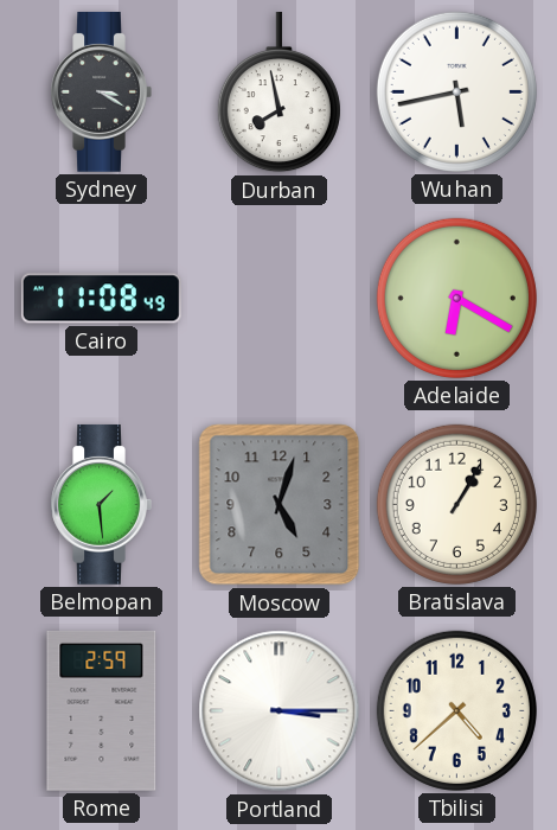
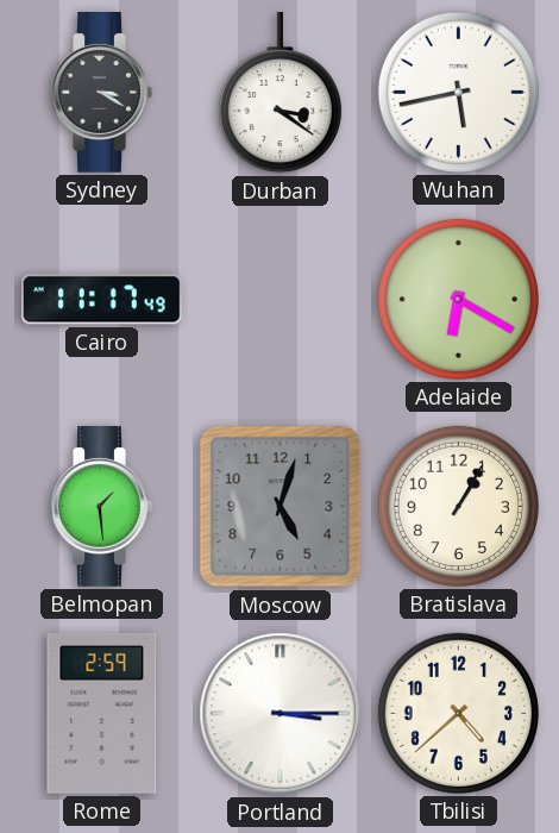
Durban: 7:58 -> 3:21 (279, 93)
Cairo: 11:08 -> 11:17 (101, 300)
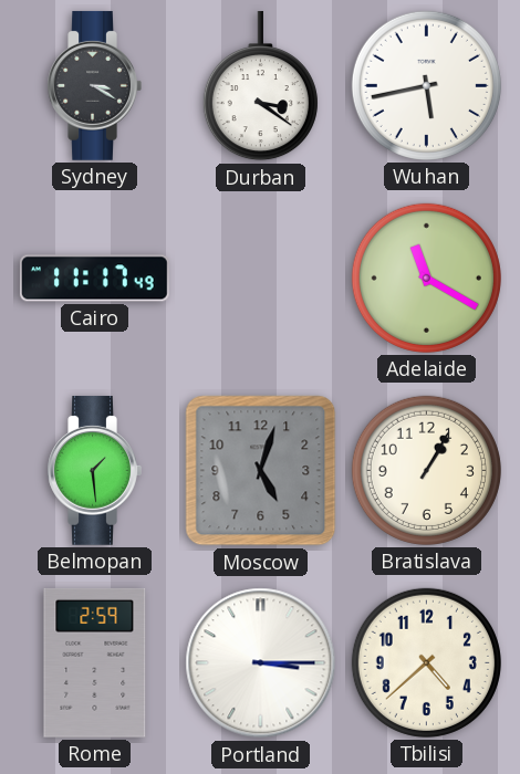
Adelaide: 6:20 -> 11:20 (426, 278)
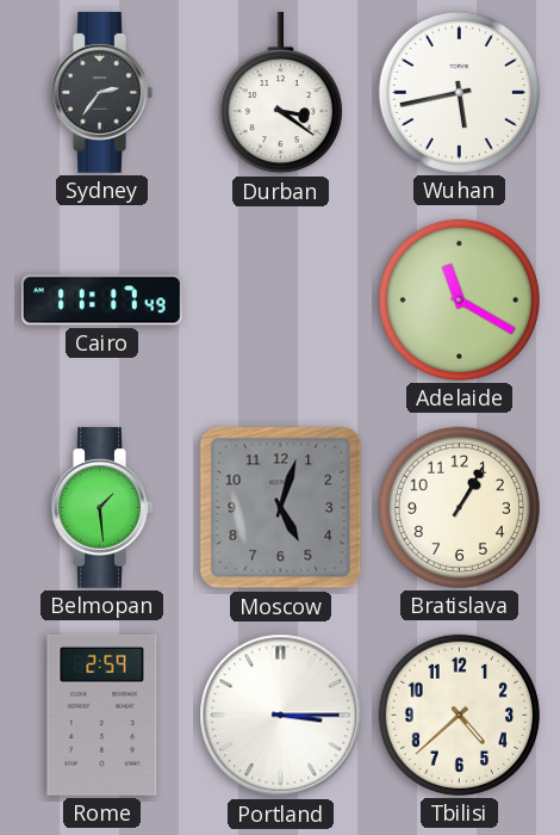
Sydney: 3:20 -> 2:36 (101, 92)
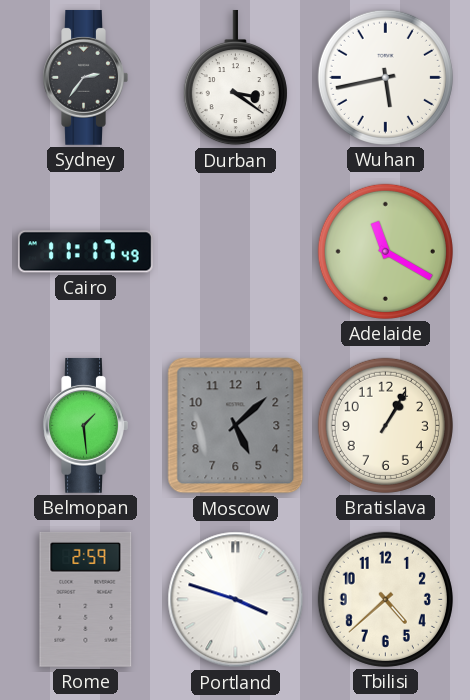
Moscow: 5:03 -> 5:08 (236, 426)
Portland: 3:15 -> 3:48 (236, 600)
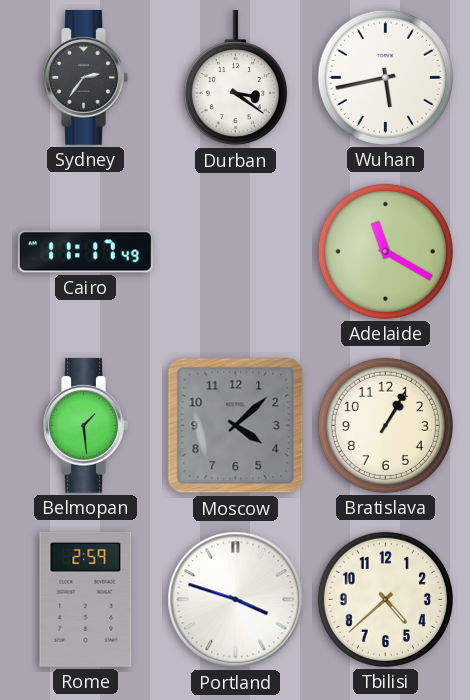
Moscow: 5:08 -> 4:08 (236, 426)
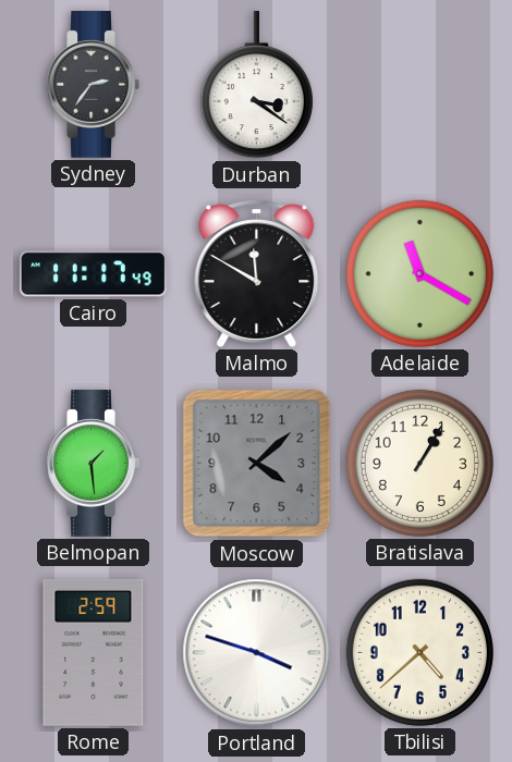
Wuhan: 5:43 -> none (385, 77)
Malmo: none -> 11:50 (257, 273)
